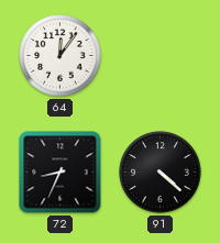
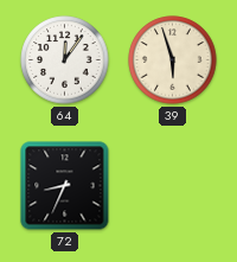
39: none -> 5:57 (173, 60)
91: 4:22 -> none (161, 173)
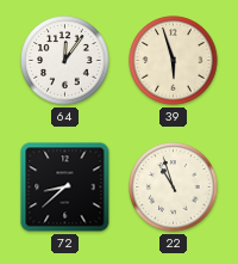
72: 8:34 -> 8:38 (65, 188)
22: none -> 10:57 (174, 188)
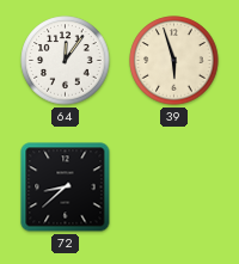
22: 10:57 -> none (174, 188)
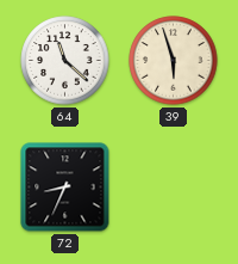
64: 12:06 -> 11:22 (65, 61)
72: 8:38 -> 8:34 (65, 188)
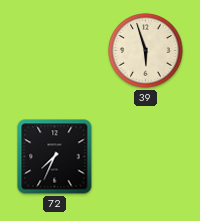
64: 11:22 -> none (65, 61)
72: 8:34 -> 7:34 (55, 157)
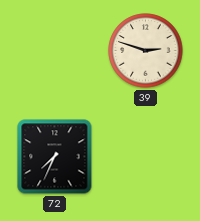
39: 5:57 -> 2:48 (146, 51)
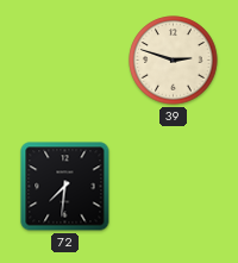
72: 7:34 -> 7:31 (65, 187)
